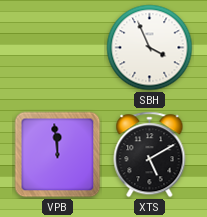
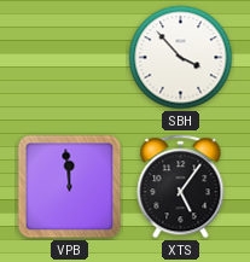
SBH: 3:56 -> 3:53 (181, 58)
XTS: 5:10 -> 5:06 (181, 187)
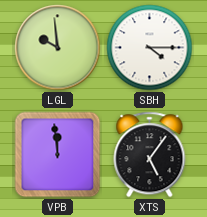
LGL: none -> 9:59 (58, 48)
SBH: 3:53 -> 4:15 (150, 48)
